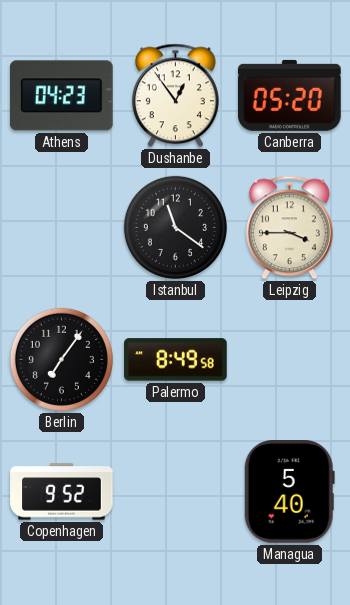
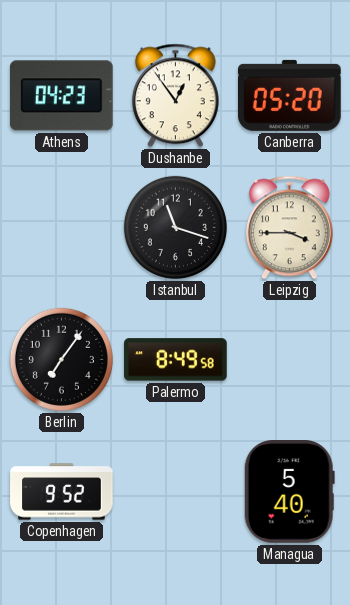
Istanbul: 11:21 -> 11:18 (175, 227)
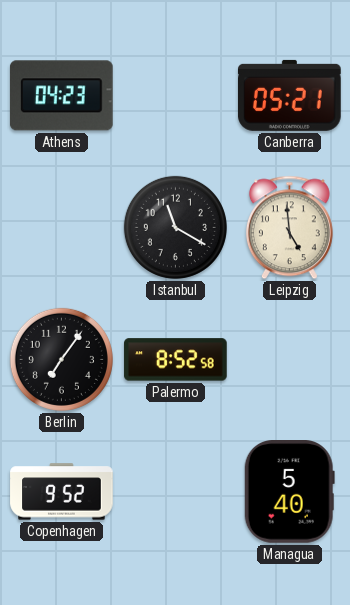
Dushanbe: 12:54 -> none (175, 96)
Canberra: 05:20 -> 05:21 (290, 95)
Istanbul: 11:18 -> 11:20 (175, 227)
Leipzig: 3:45 -> 4:59 (289, 228)
Palermo: 8:49 -> 8:52 (176, 360)
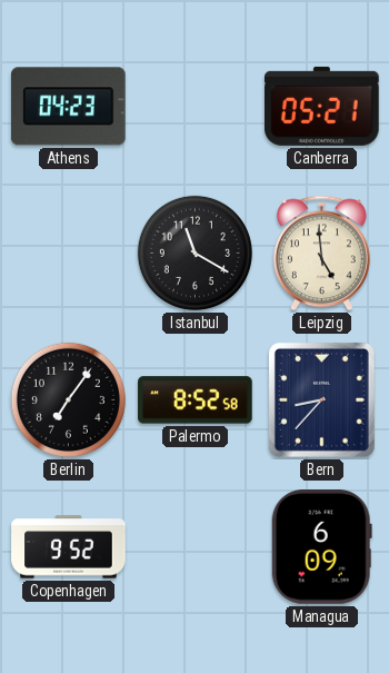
Bern: none -> 8:37 (321, 399)
Managua: 5:40 -> 6:09 (321, 547)
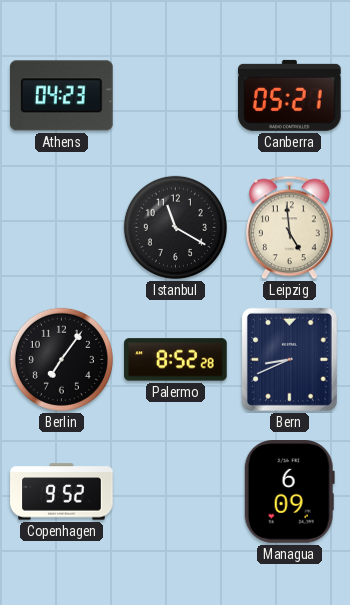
Palermo: 8:52:58 -> 8:52:28 (176, 360)
Bern: 8:37 -> 8:41 (289, 359)
